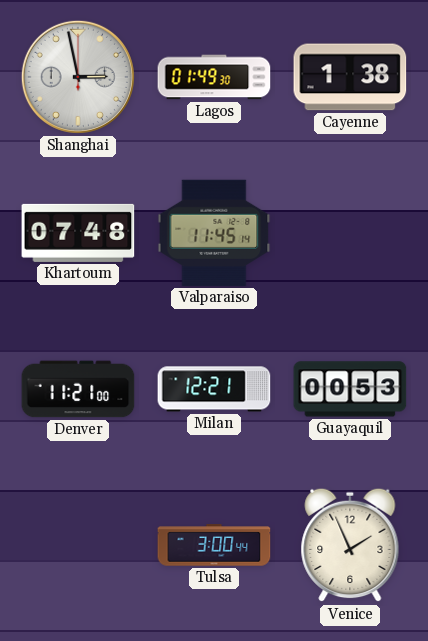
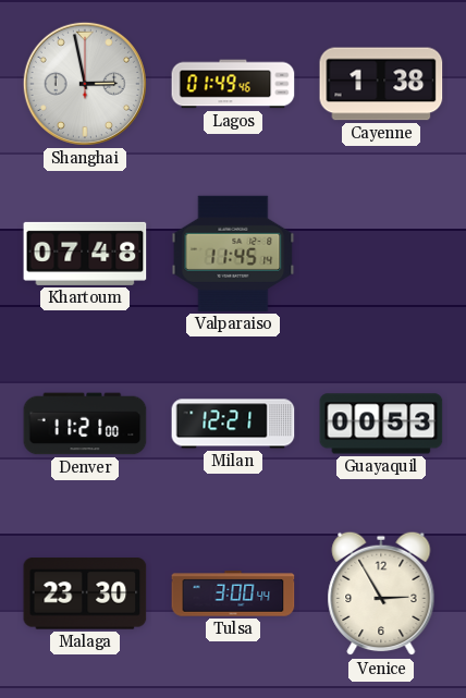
Lagos: 01:49:30 -> 01:49:46 (233, 84)
Malaga: none -> 23:30 (85, 593)
Venice: 1:56 -> 2:55 (381, 593)
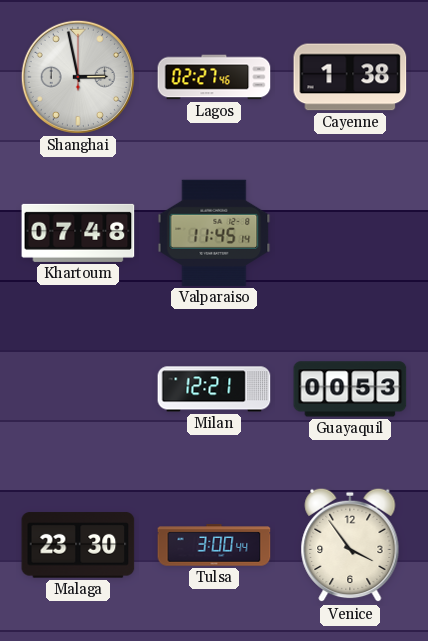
Lagos: 01:49 -> 02:27 (214, 77)
Denver: 11:21 -> none (85, 424)
Venice: 2:55 -> 3:54 (350, 545)
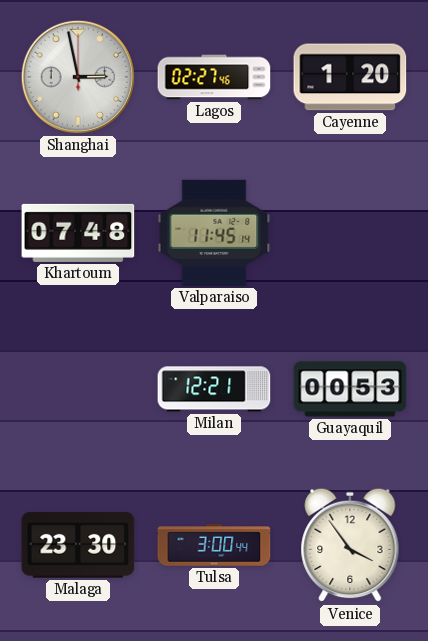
Cayenne: 1:38 -> 1:20 (350, 77)
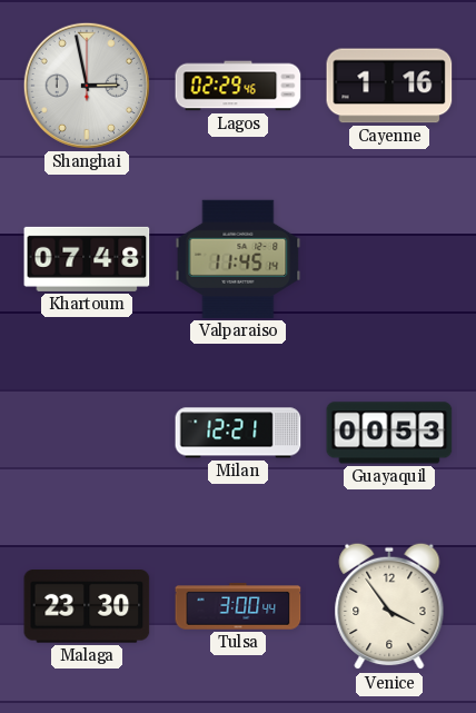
Lagos: 02:27 -> 02:29 (238, 86)
Cayenne: 1:20 -> 1:16 (389, 86)
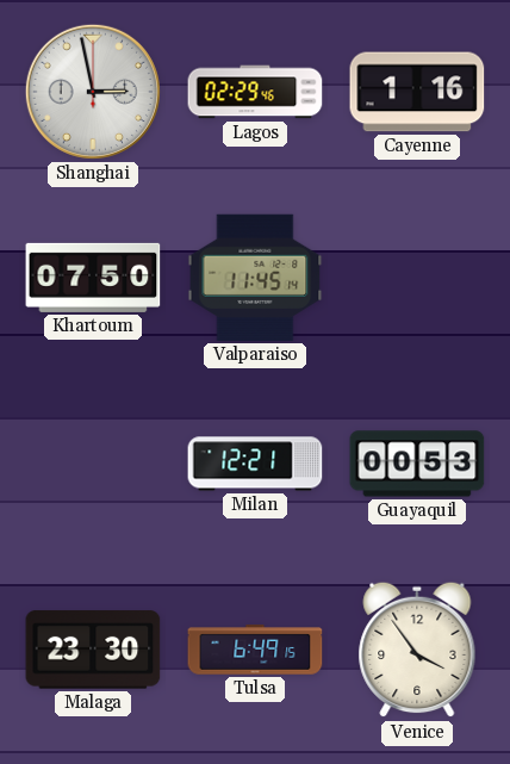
Khartoum: 07:48 -> 07:50 (93, 278)
Tulsa: 3:00 -> 6:49 (255, 650)
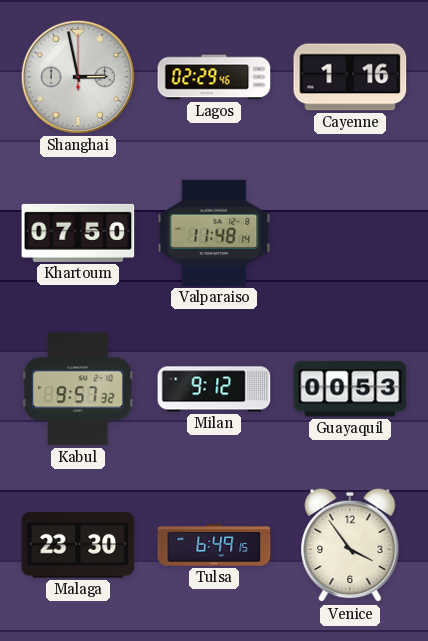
Valparaiso: 11:45 -> 11:48 (214, 233)
Kabul: none -> 9:57 (79, 389)
Milan: 12:21 -> 9:12 (214, 389)
